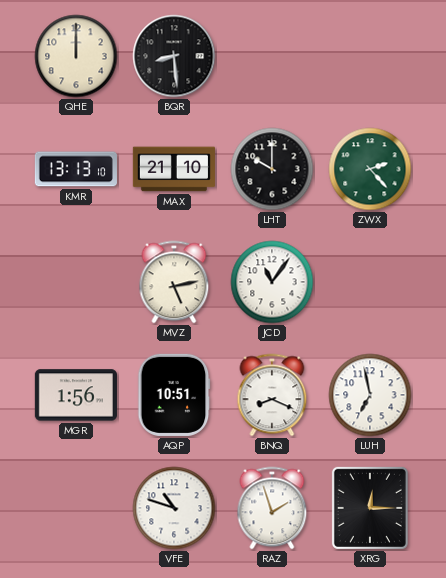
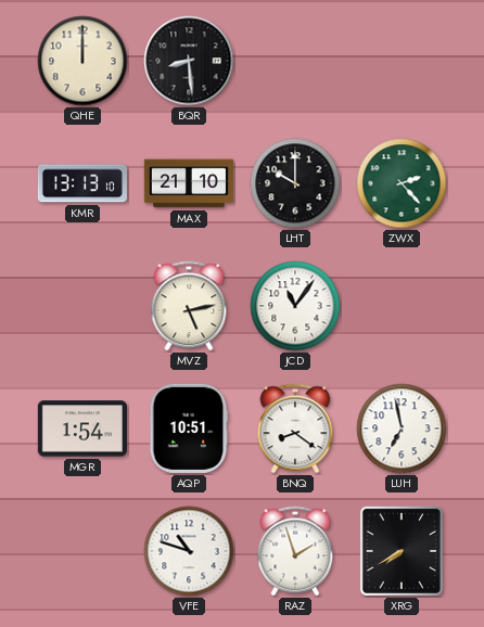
MGR: 1:56 -> 1:54 (82, 428)
BNQ: 8:19 -> 8:21 (295, 428)
XRG: 12:15 -> 7:40 (402, 551)
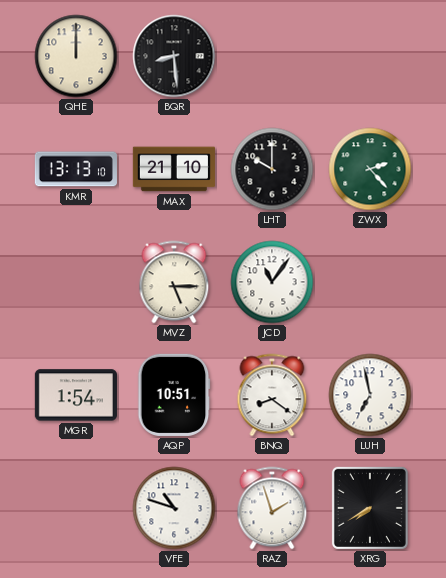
MVZ: 5:13 -> 5:15 (174, 282)
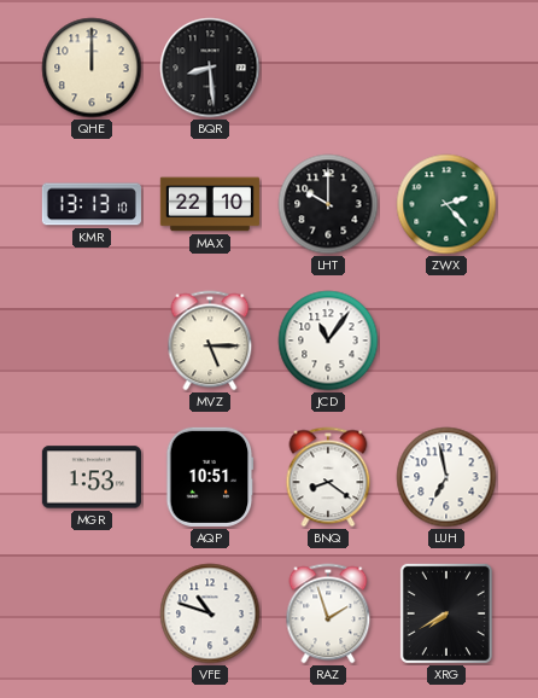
MAX: 21:10 -> 22:10 (210, 204)
MGR: 1:54 -> 1:53 (92, 477)
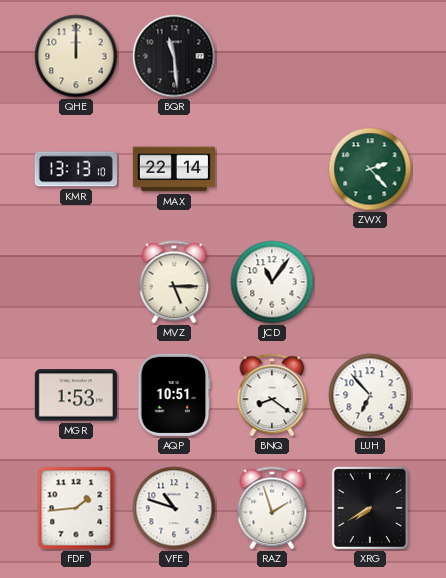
BQR: 8:29 -> 11:29 (174, 56)
MAX: 22:10 -> 22:14 (174, 169)
LHT: 10:00 -> none (328, 204)
LUH: 6:58 -> 6:53 (370, 395)
FDF: none -> 1:44 (76, 508)
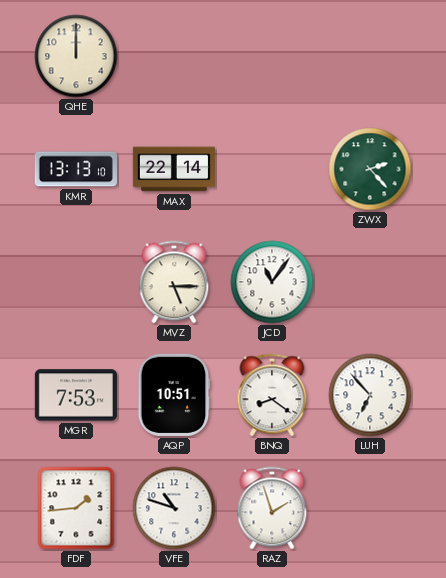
BQR: 11:29 -> none (174, 56)
MGR: 1:53 -> 7:53 (76, 395)
XRG: 7:40 -> none (370, 508)
